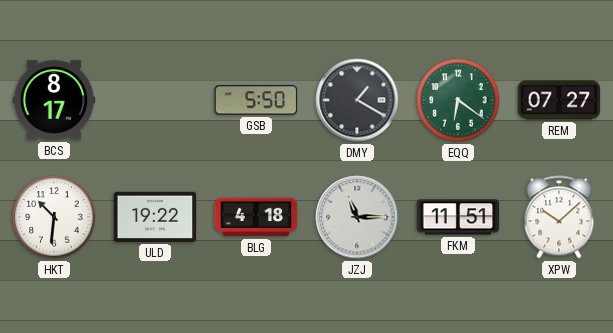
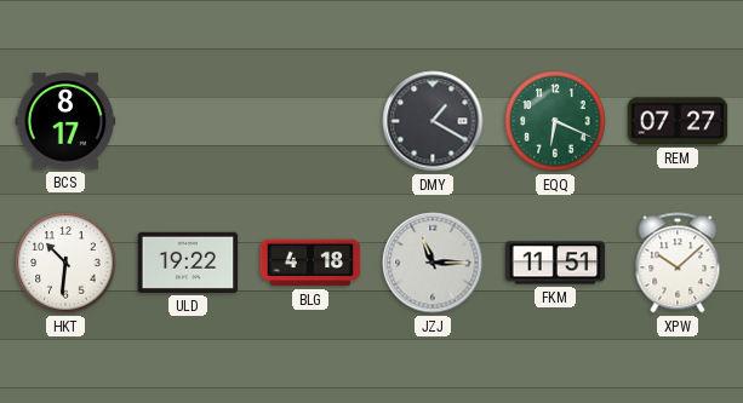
GSB: 5:50 -> none (256, 100)
EQQ: 6:21 -> 6:19 (555, 121)
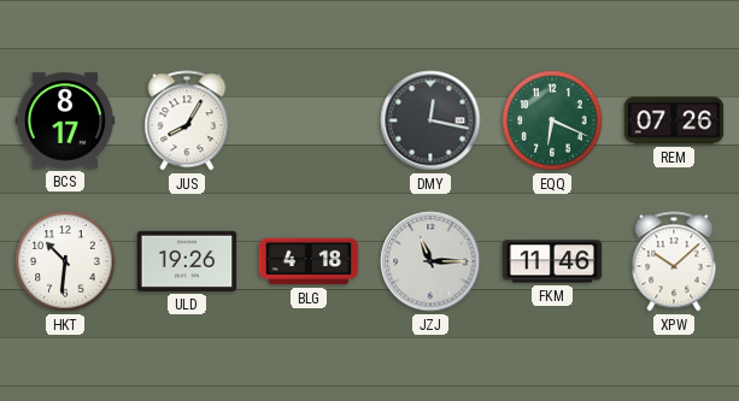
JUS: none -> 8:05 (187, 120)
DMY: 1:20 -> 12:17 (430, 120)
REM: 07:27 -> 07:26 (674, 120)
ULD: 19:22 -> 19:26 (187, 261)
FKM: 11:51 -> 11:46 (552, 261)
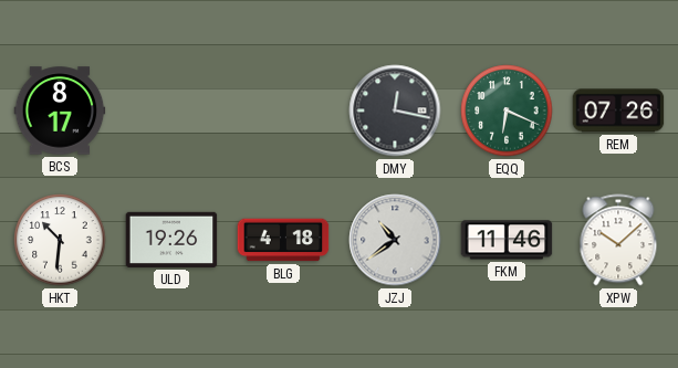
JUS: 8:05 -> none (187, 120)
JZJ: 11:15 -> 10:39 (395, 240)
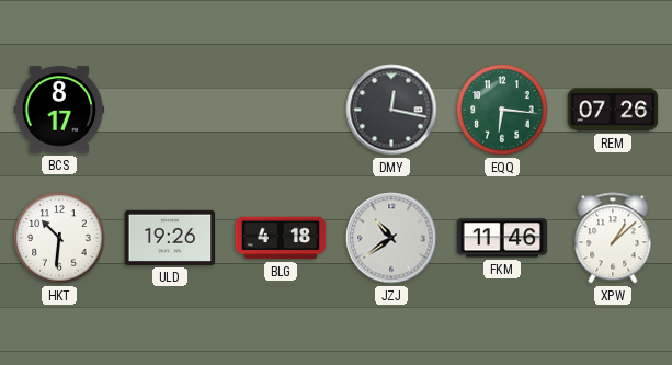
EQQ: 6:19 -> 6:16 (502, 110)
XPW: 10:08 -> 1:08 (613, 238)
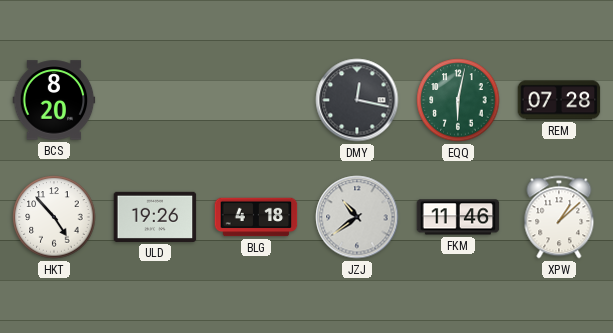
BCS: 8:17 -> 8:20 (54, 100)
EQQ: 6:16 -> 6:02 (458, 100)
REM: 07:26 -> 07:28 (559, 100)
HKT: 10:31 -> 4:53 (54, 217)
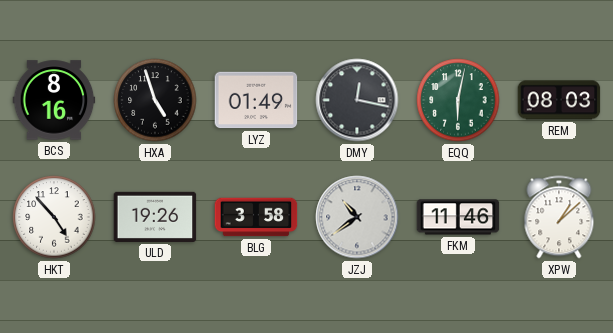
BCS: 8:20 -> 8:16 (54, 100)
HXA: none -> 4:57 (155, 100)
LYZ: none -> 01:49 (256, 100)
REM: 07:28 -> 08:03 (559, 100)
BLG: 4:18 -> 3:58 (256, 217)
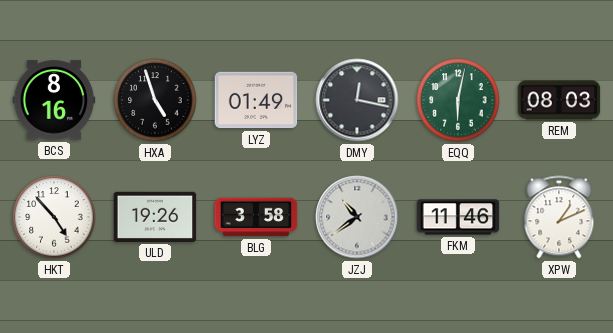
XPW: 1:08 -> 1:11 (559, 217)
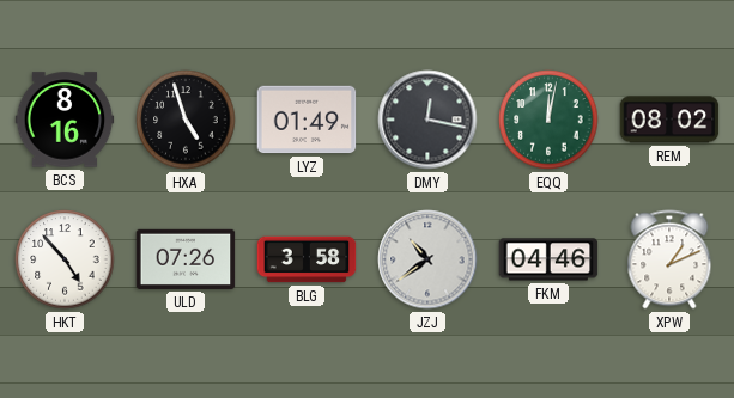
EQQ: 6:02 -> 12:02 (548, 120)
REM: 08:03 -> 08:02 (669, 120)
ULD: 19:26 -> 07:26 (186, 259)
FKM: 11:46 -> 04:46 (548, 259)
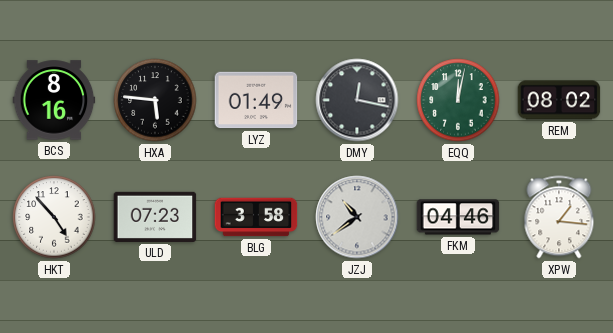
HXA: 4:57 -> 5:46 (155, 100)
ULD: 07:26 -> 07:23 (155, 217)
XPW: 1:11 -> 1:16 (559, 217)
